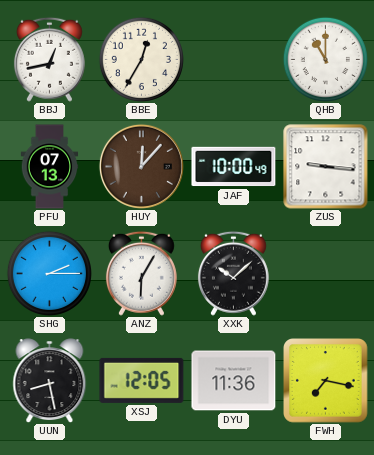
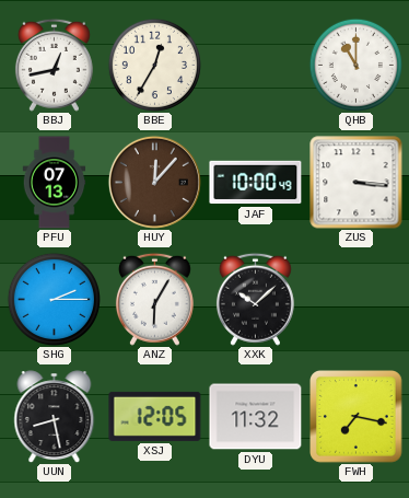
ZUS: 9:16 -> 3:16 (357, 183)
DYU: 11:36 -> 11:32 (256, 417)
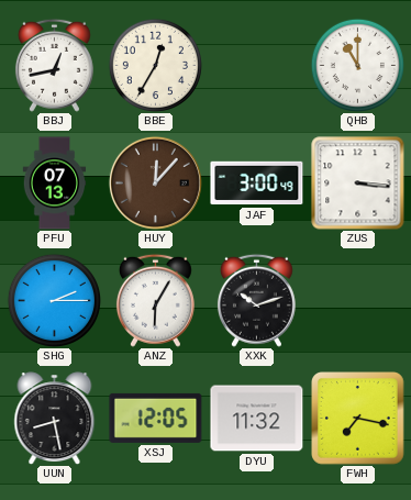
JAF: 10:00 -> 3:00 (257, 184)
XXK: 10:08 -> 10:12 (256, 300)
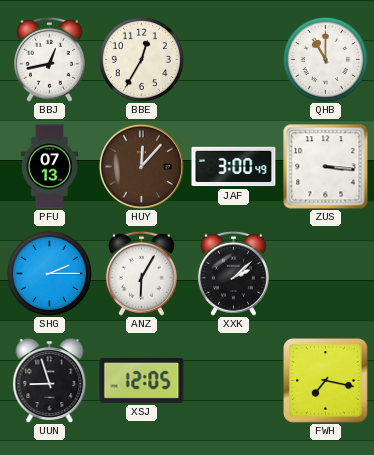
XXK: 10:12 -> 2:08 (233, 273)
UUN: 8:28 -> 8:57 (50, 380)
DYU: 11:32 -> none (257, 419)
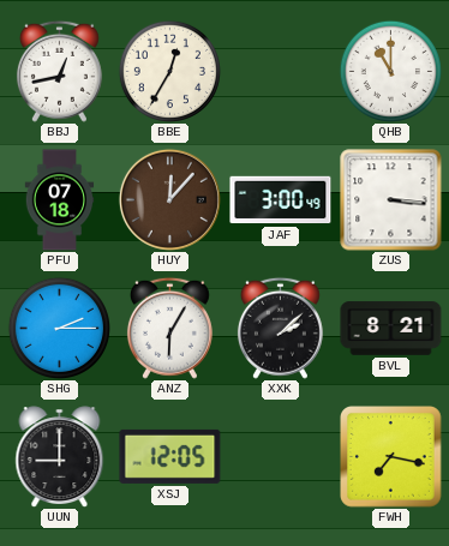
PFU: 07:13 -> 07:18 (60, 200)
BVL: none -> 8:21 (391, 329)
UUN: 8:57 -> 9:00 (60, 456)
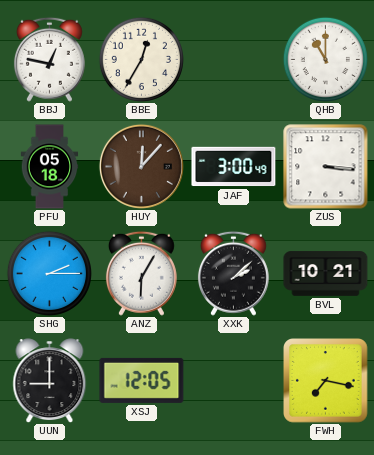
BBJ: 12:43 -> 12:47 (49, 59)
PFU: 07:18 -> 05:18 (50, 167)
BVL: 8:21 -> 10:21 (326, 274)
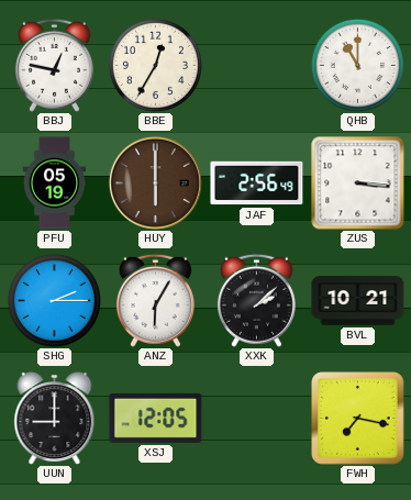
PFU: 05:18 -> 05:19 (55, 184)
HUY: 12:07 -> 6:00 (155, 182)
JAF: 3:00 -> 2:56 (257, 184)
